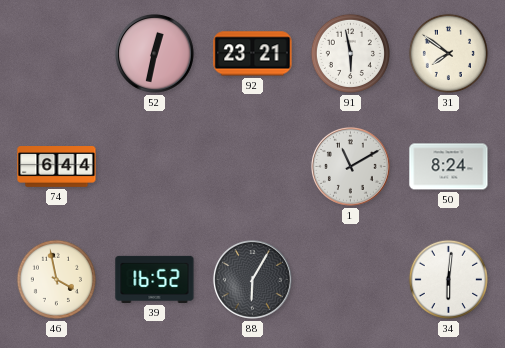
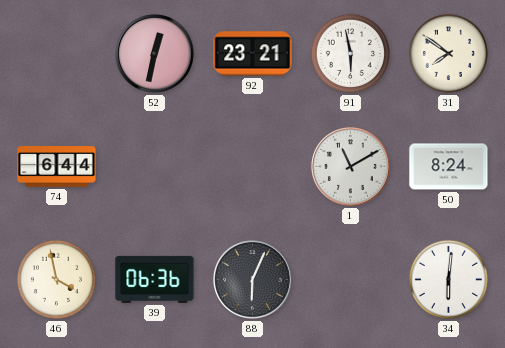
39: 16:52 -> 06:36 (155, 279)
88: 6:05 -> 6:04 (252, 279)
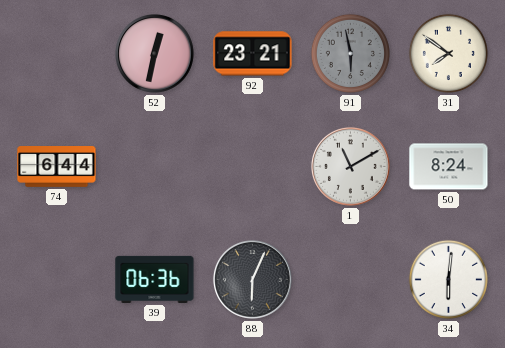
91 dial: white -> grey (350, 53)
46: 3:58 -> none (56, 279)
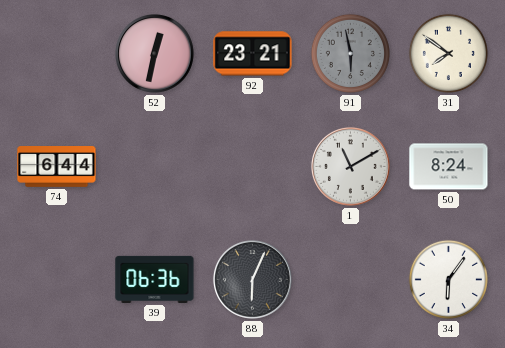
34: 6:01 -> 6:06 (448, 279)
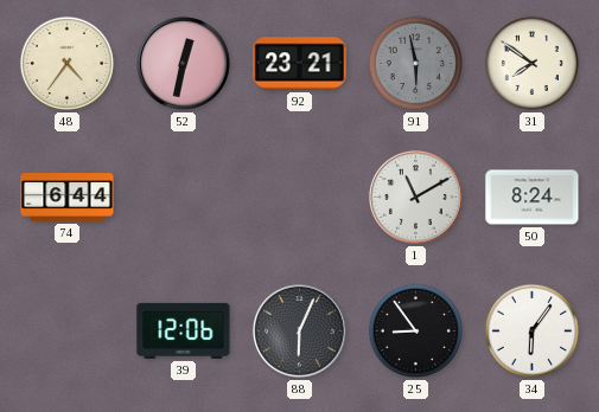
48: none -> 4:36 (66, 63)
39: 06:36 -> 12:06 (184, 330)
25: none -> 8:54 (415, 330)
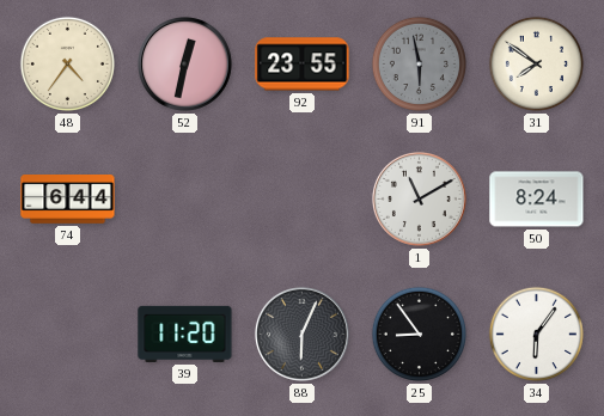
92: 23:21 -> 23:55 (303, 65)
39: 12:06 -> 11:20 (185, 334)
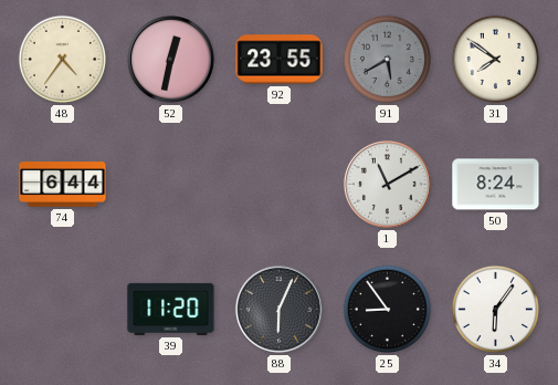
91: 5:58 -> 5:40 (387, 59)
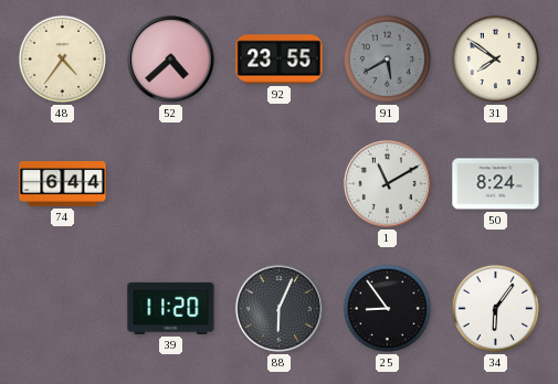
52: 12:32 -> 4:38 (170, 58)
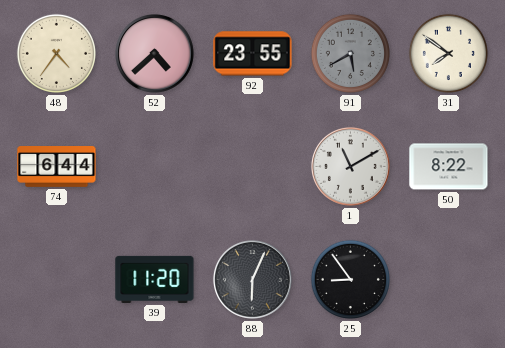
50: 8:24 -> 8:22 (449, 167)
34: 6:06 -> none (495, 308)
